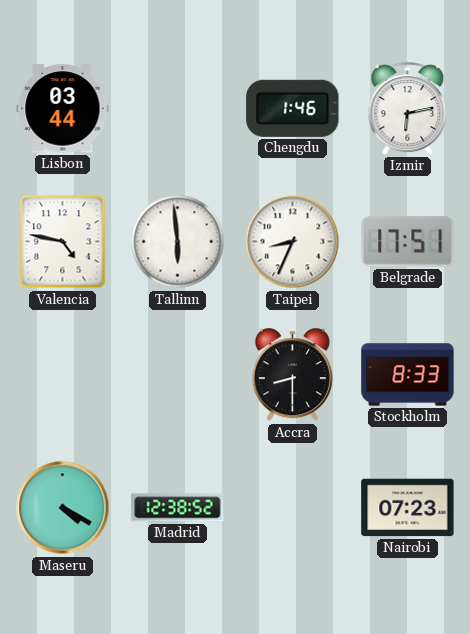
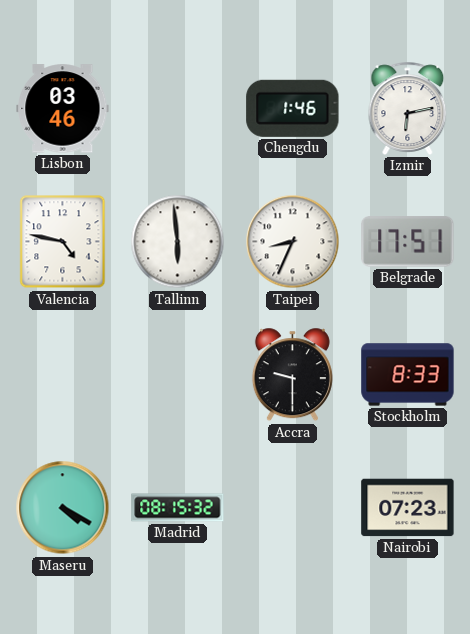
Lisbon: 03:44 -> 03:46 (63, 109)
Accra: 8:30 -> 9:30 (292, 375)
Madrid: 12:38 -> 08:15 (178, 508)
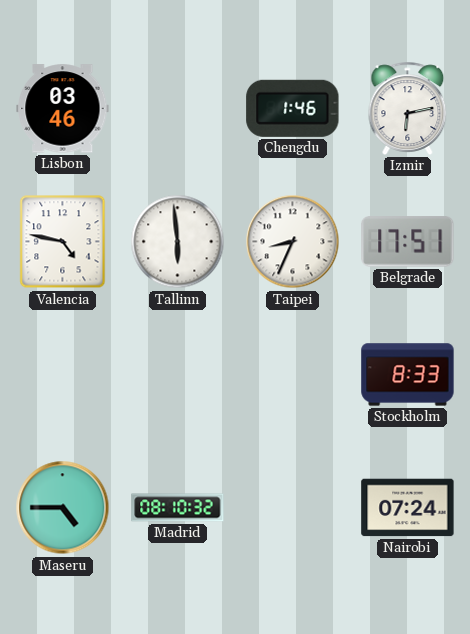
Accra: 9:30 -> none (292, 375)
Maseru: 4:20 -> 4:45 (63, 508)
Madrid: 08:15 -> 08:10 (178, 508)
Nairobi: 07:23 -> 07:24 (408, 508)
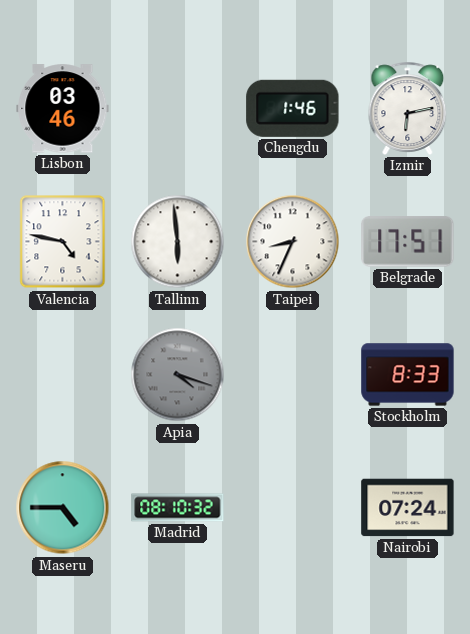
Apia: none -> 4:18 (178, 375)
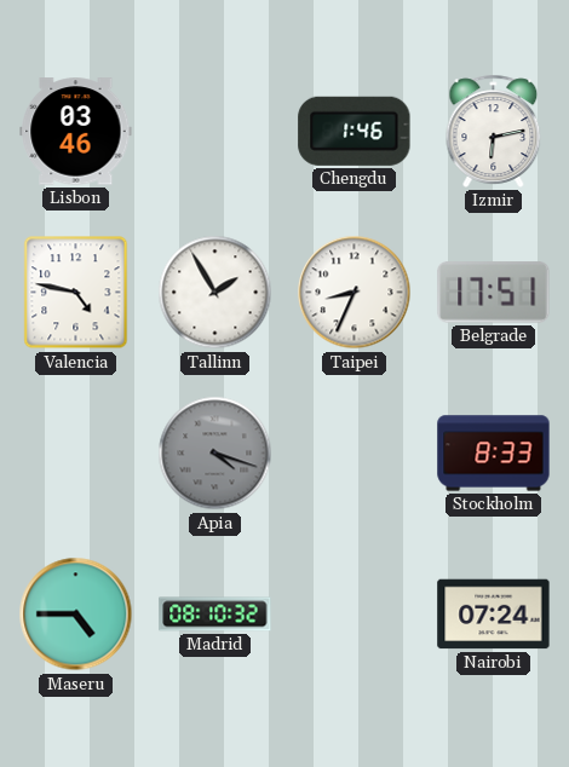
Tallinn: 5:59 -> 1:55 (215, 293)
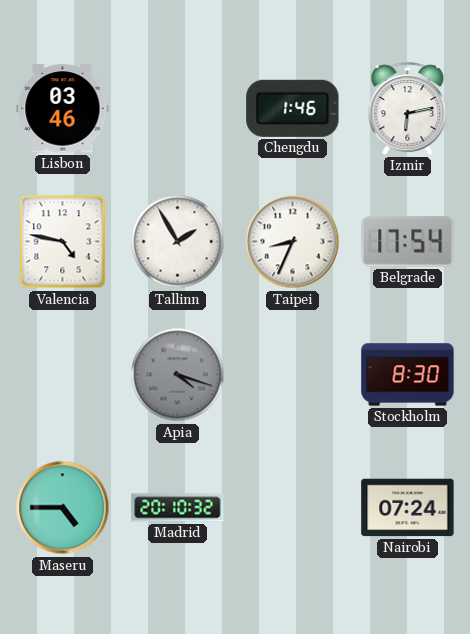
Belgrade: 17:51 -> 17:54 (408, 242)
Stockholm: 8:33 -> 8:30 (408, 375)
Madrid: 08:10 -> 20:10 (178, 508)
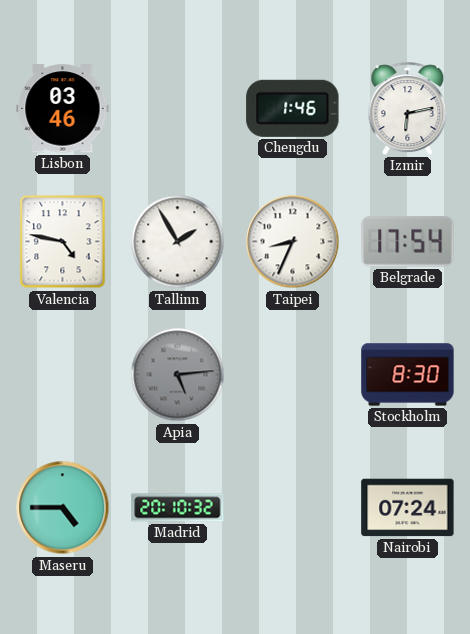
Apia: 4:18 -> 5:14 (178, 375)
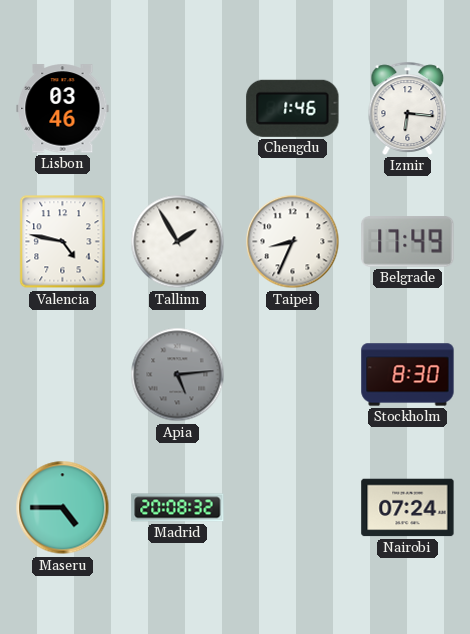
Izmir: 6:13 -> 6:16 (408, 108)
Belgrade: 17:54 -> 17:49 (408, 242)
Madrid: 20:10 -> 20:08 (178, 508)
